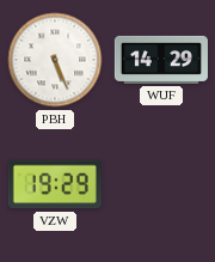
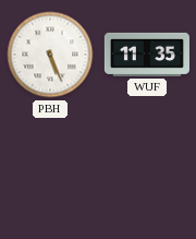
WUF: 14:29 -> 11:35 (147, 55)
VZW: 19:29 -> none (55, 184)
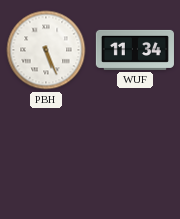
WUF: 11:35 -> 11:34 (135, 50)
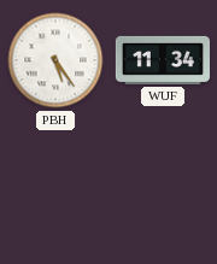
PBH: 5:26 -> 5:24 (55, 60)
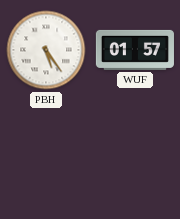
WUF: 11:34 -> 01:57 (135, 50)
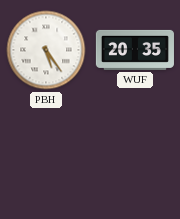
WUF: 01:57 -> 20:35 (135, 50)
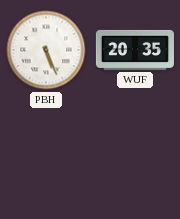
PBH: 5:24 -> 5:26 (46, 50)
